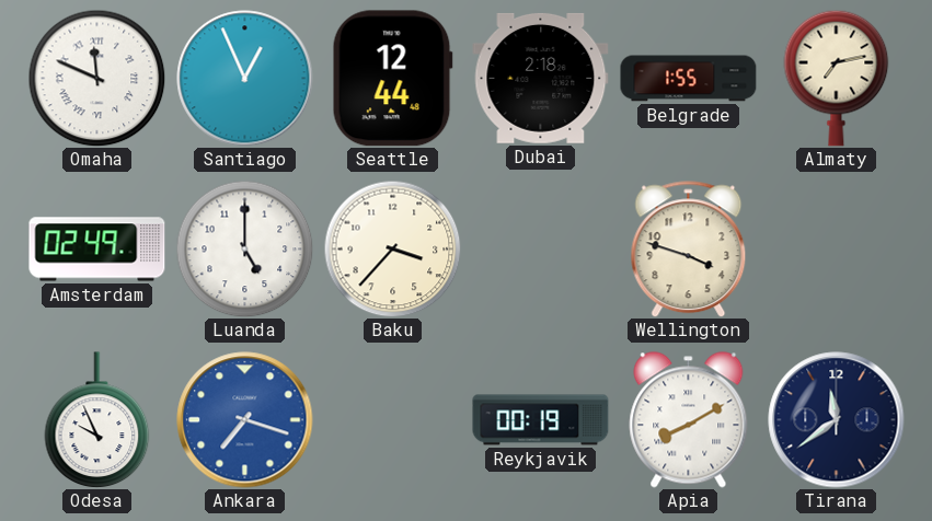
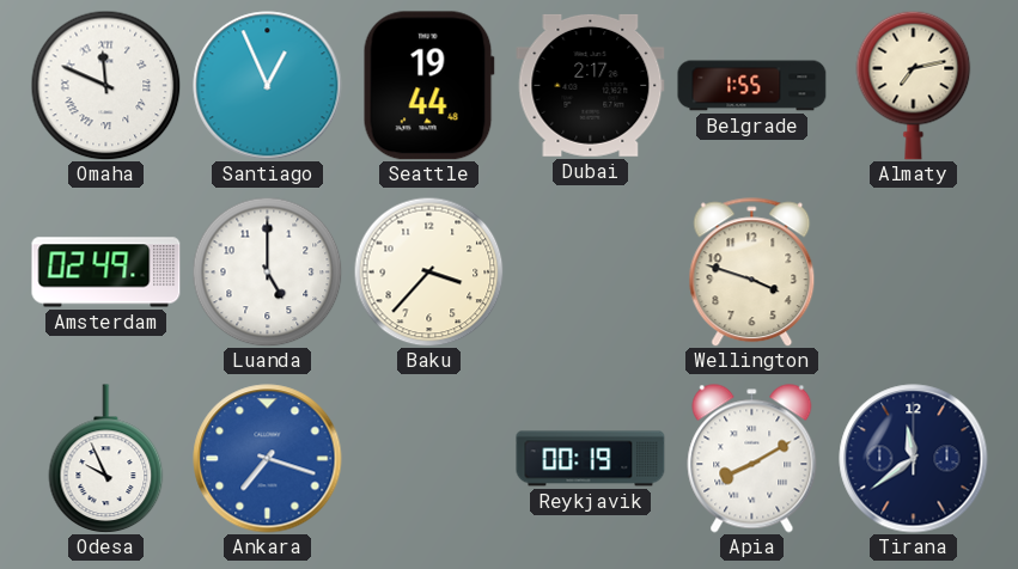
Seattle: 12:44 -> 19:44 (428, 86)
Dubai: 2:18 -> 2:17 (591, 85)
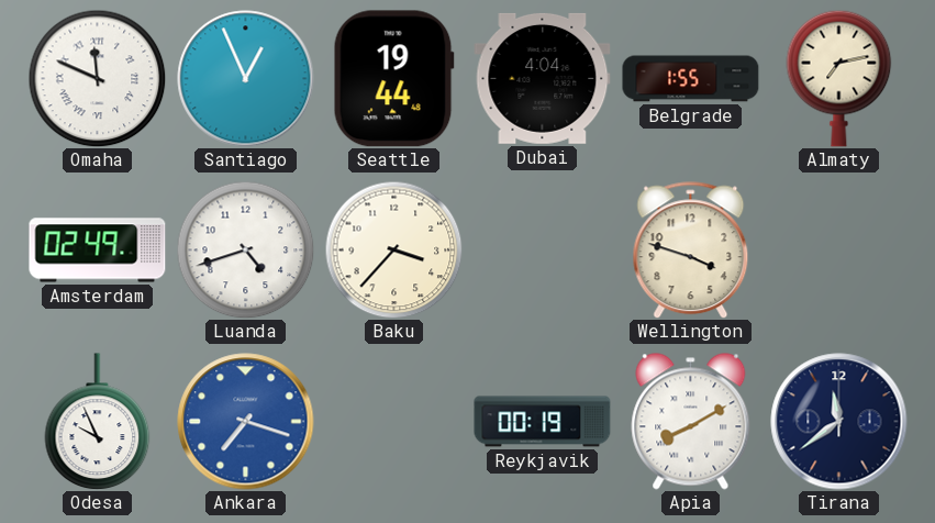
Dubai: 2:17 -> 4:04 (543, 78)
Luanda: 5:00 -> 4:42 (245, 249)
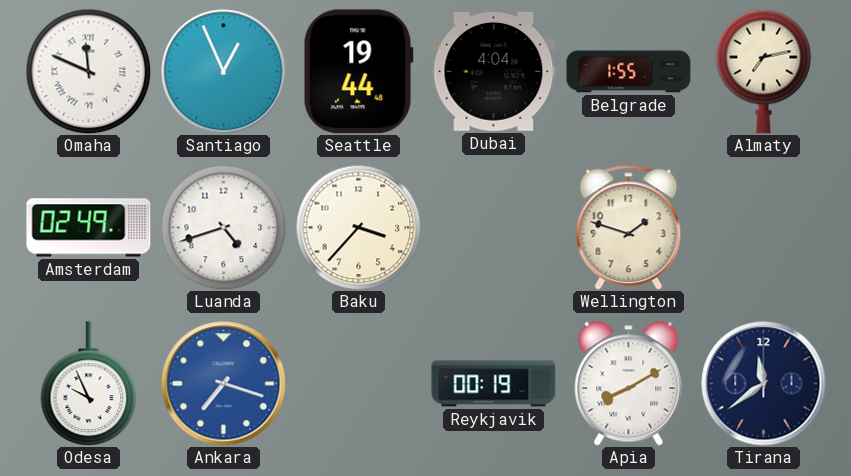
Wellington: 3:48 -> 1:48 (629, 228)
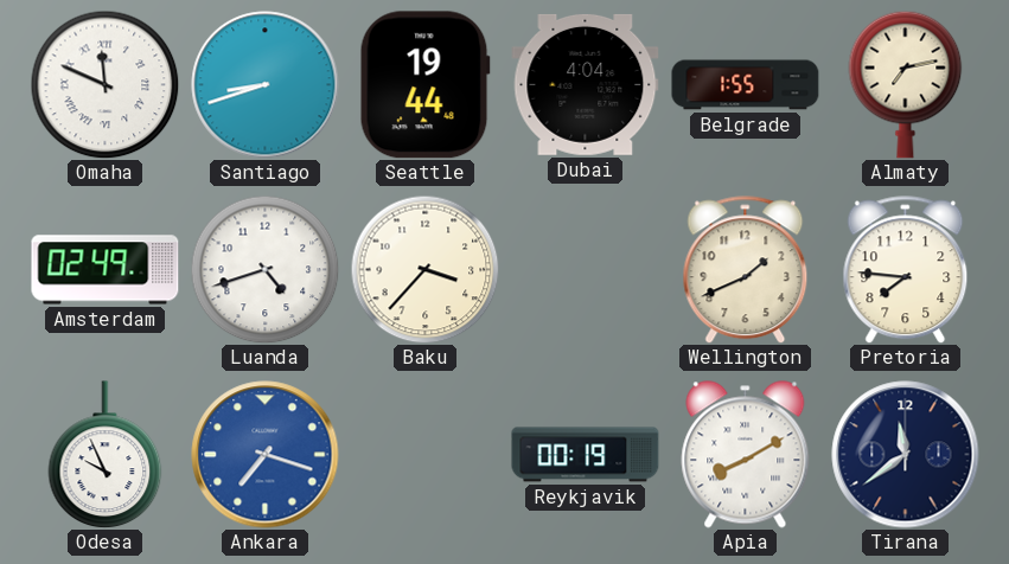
Santiago: 12:56 -> 8:42 (266, 85)
Wellington: 1:48 -> 1:41 (746, 270)
Pretoria: none -> 7:46 (906, 270)
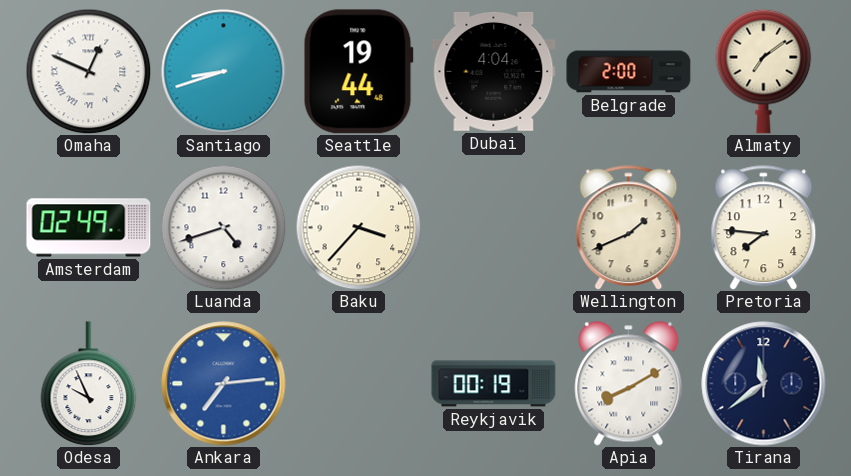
Omaha: 11:49 -> 12:49 (88, 71)
Belgrade: 1:55 -> 2:00 (629, 72)
Almaty: 7:13 -> 7:09 (764, 71)
Ankara: 7:18 -> 7:14 (224, 384)
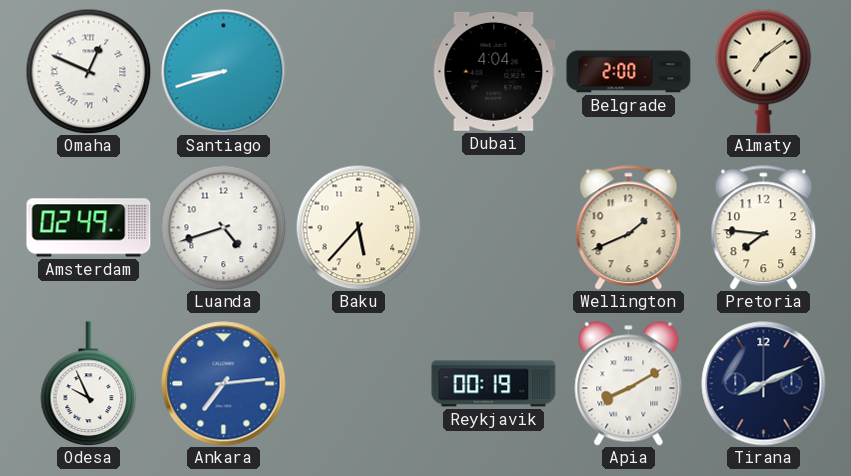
Seattle: 19:44 -> none (358, 72)
Baku: 3:37 -> 5:37 (358, 227)
Tirana: 11:39 -> 8:11 (764, 384)
